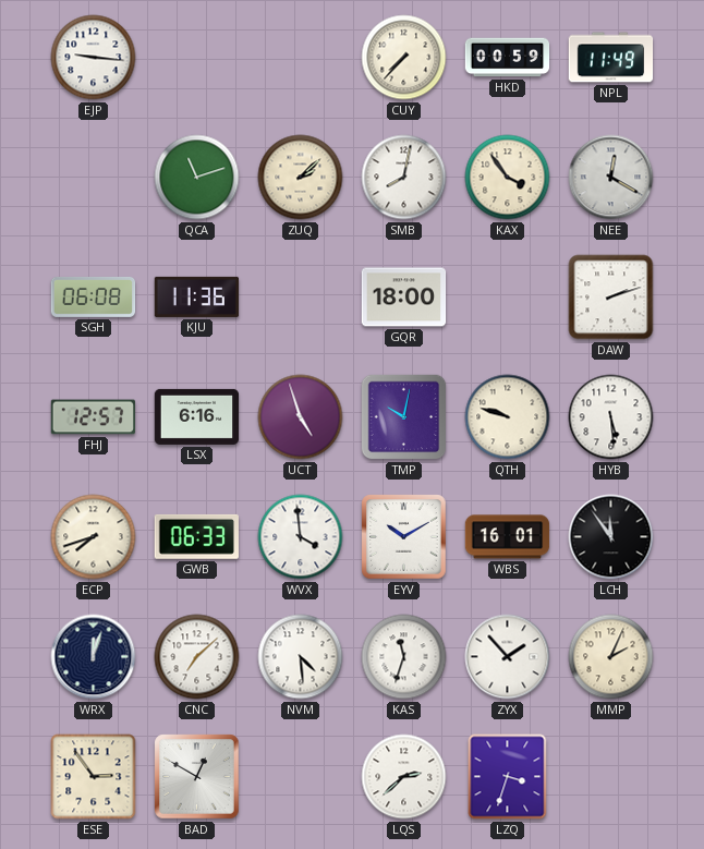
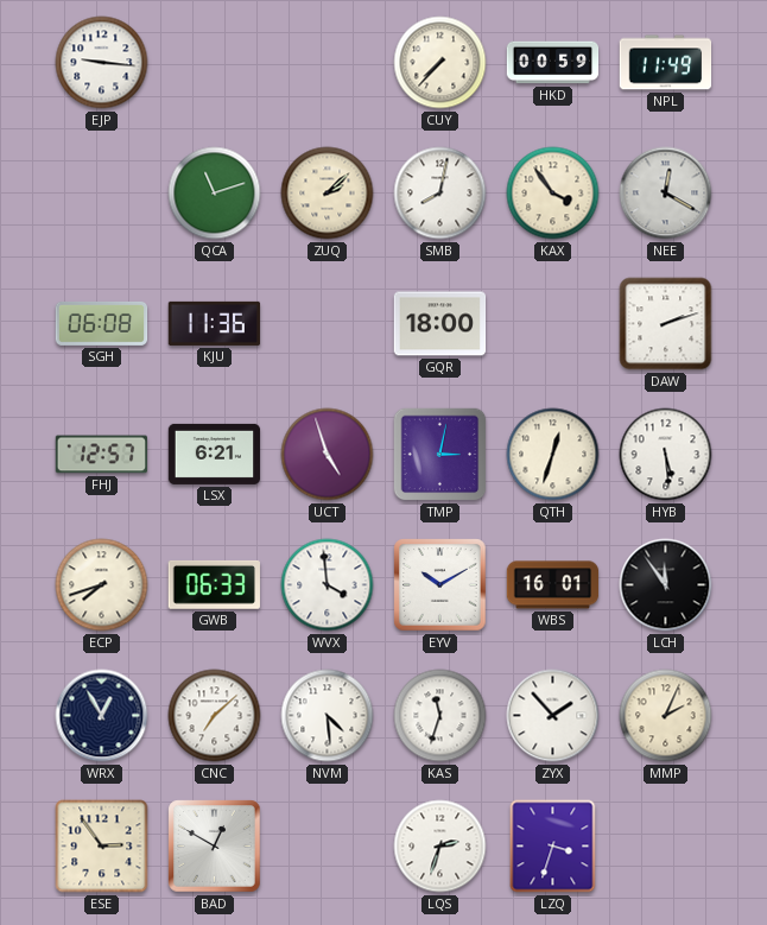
LSX: 6:16 -> 6:21 (215, 454)
TMP: 10:02 -> 3:02 (440, 455)
QTH: 9:48 -> 12:33 (553, 455)
WRX: 12:03 -> 12:55 (102, 716)
LQS: 2:38 -> 2:33 (440, 847)
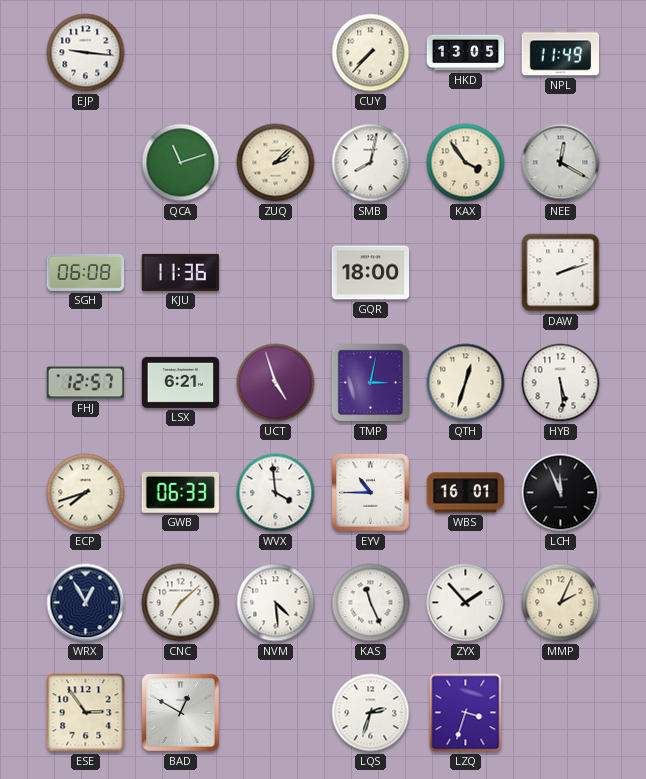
HKD: 00:59 -> 13:05 (466, 53)
EYV: 10:10 -> 10:45 (371, 493)
LCH: 11:54 -> 11:56 (561, 493)
KAS: 11:33 -> 11:26 (371, 603)
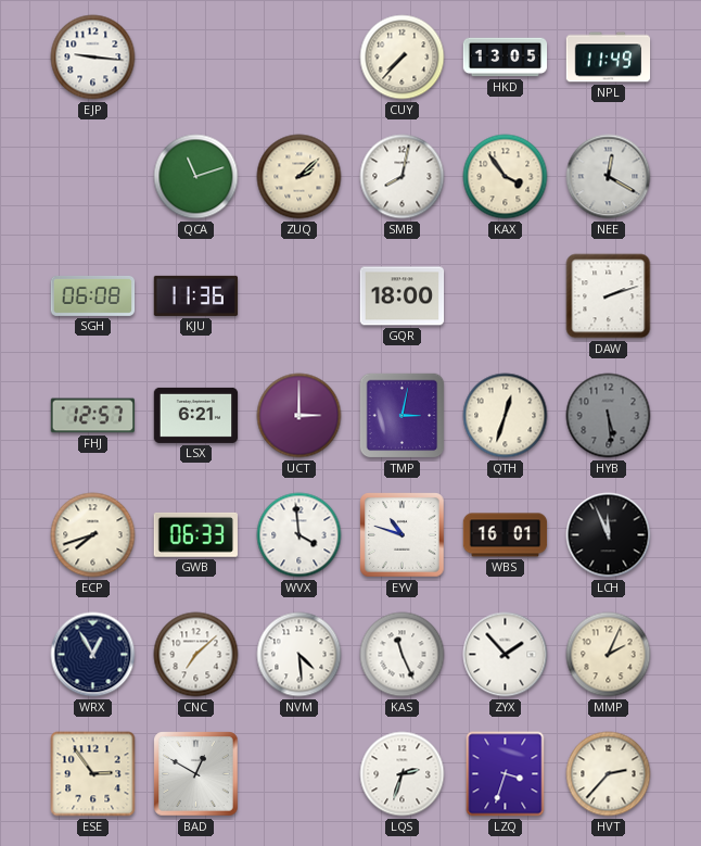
UCT: 4:57 -> 3:00 (299, 416)
HYB dial: white -> grey (609, 416)
EYV: 10:45 -> 10:48 (403, 535)
HVT: none -> 2:37 (609, 774)
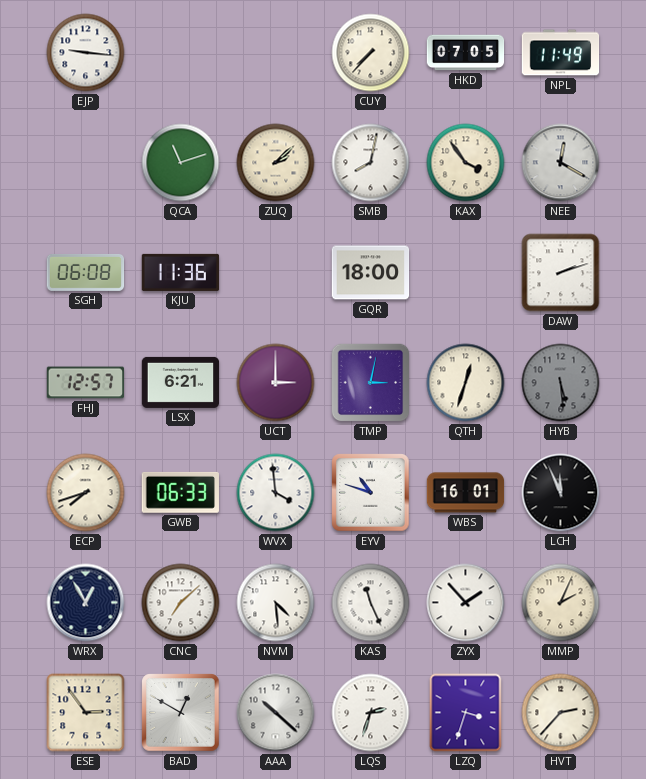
HKD: 13:05 -> 07:05 (466, 53)
AAA: none -> 10:22 (276, 713)
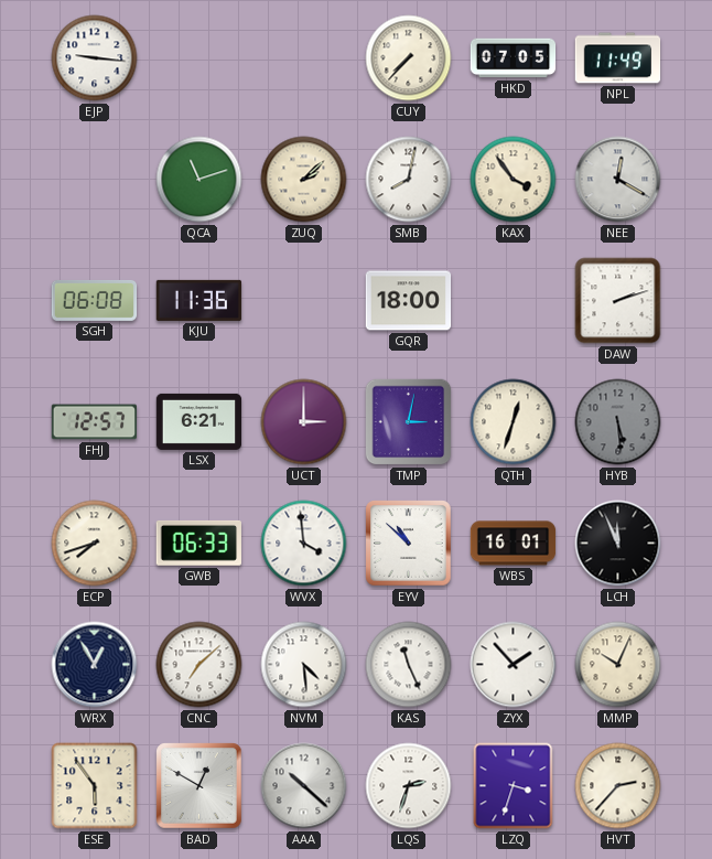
EYV: 10:48 -> 10:52 (409, 544)
MMP: 2:04 -> 10:04 (618, 665)
ESE: 2:54 -> 5:54 (95, 786)
